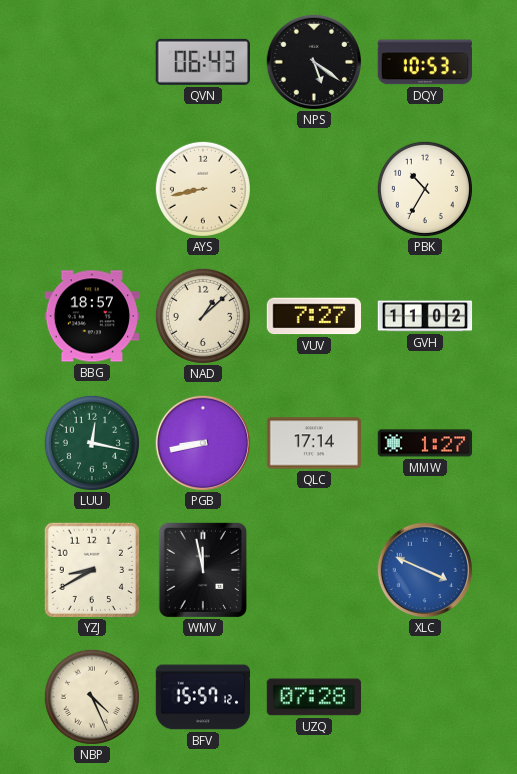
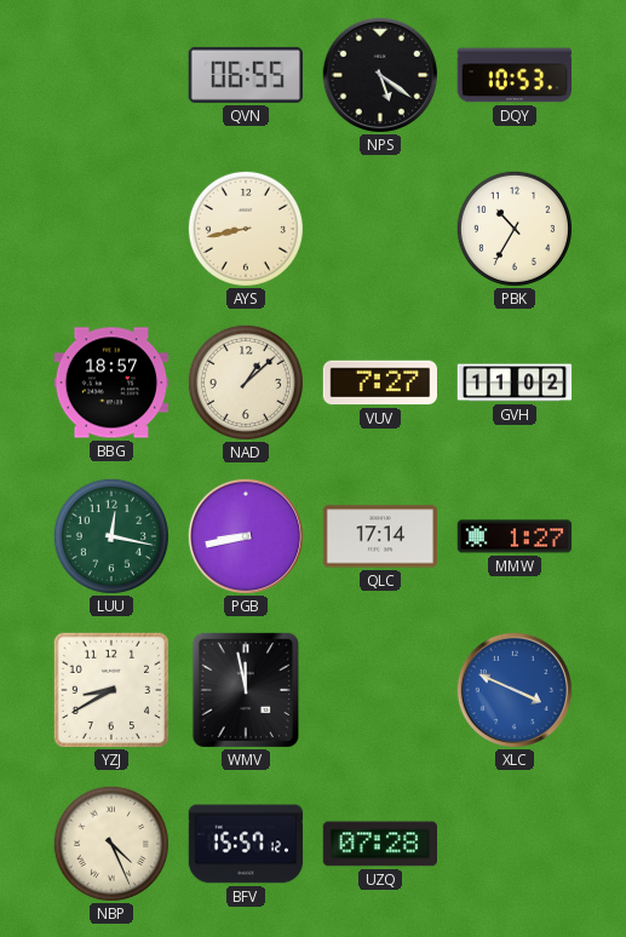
QVN: 06:43 -> 06:55 (246, 75)
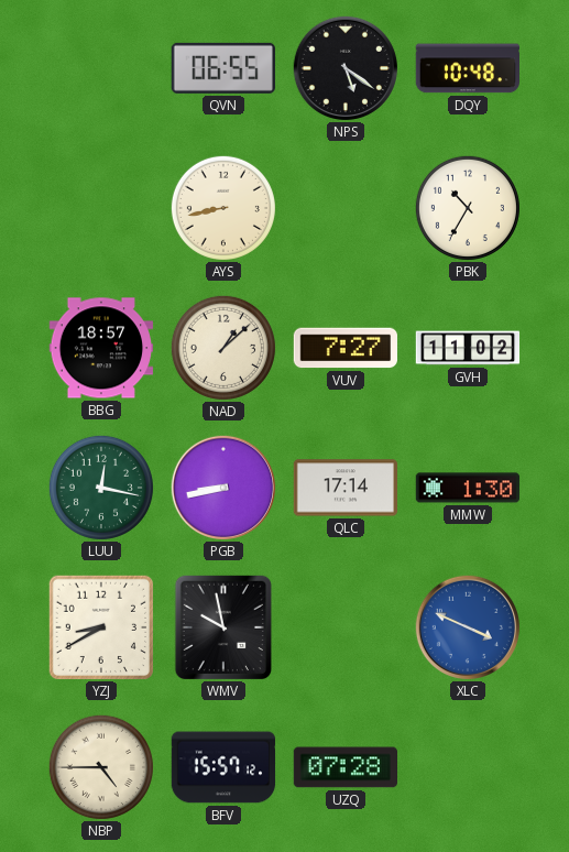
DQY: 10:53 -> 10:48 (467, 68)
MMW: 1:27 -> 1:30 (468, 488)
WMV: 11:58 -> 9:58 (223, 626)
NBP: 4:26 -> 4:45 (101, 767)
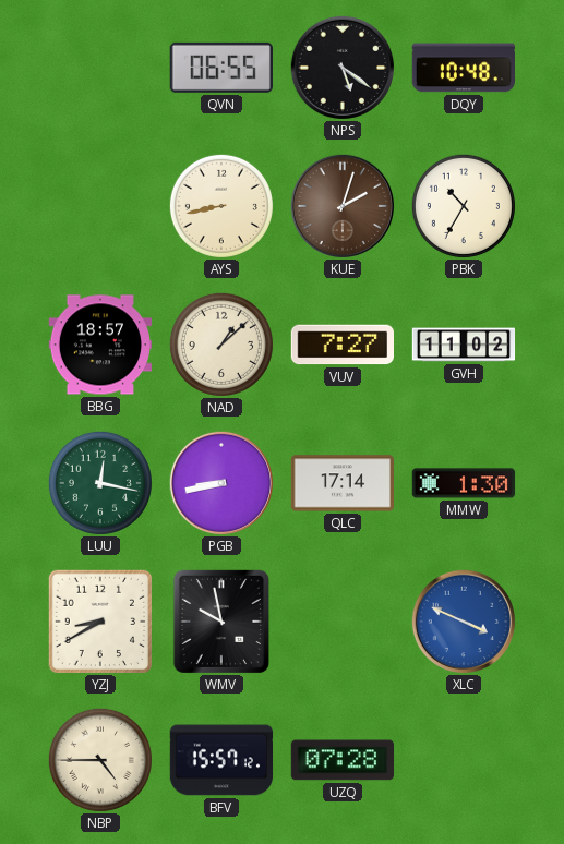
KUE: none -> 2:03 (341, 205)
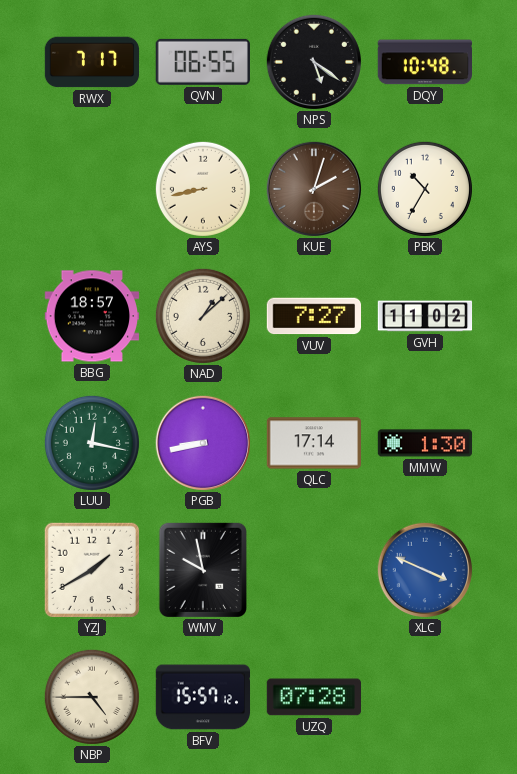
RWX: none -> 7:17 (92, 62)
YZJ: 8:40 -> 1:40 (91, 569)
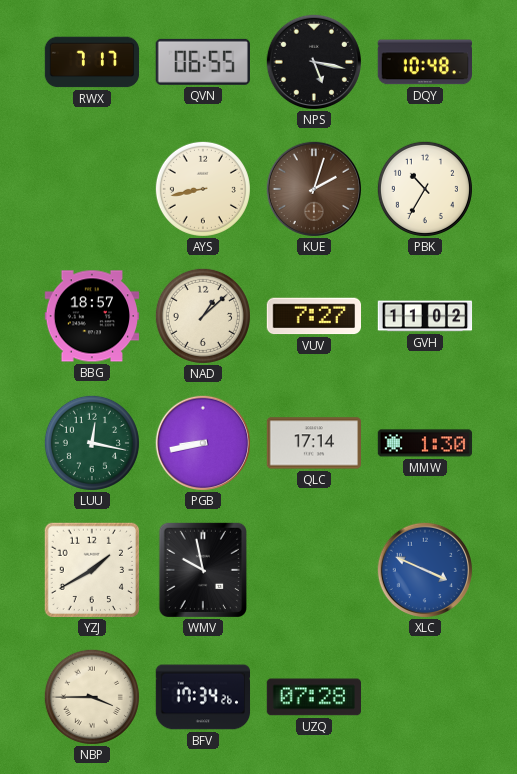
NPS: 5:21 -> 5:17 (313, 61)
NBP: 4:45 -> 3:45 (92, 697)
BFV: 15:57 -> 17:34 (203, 697)
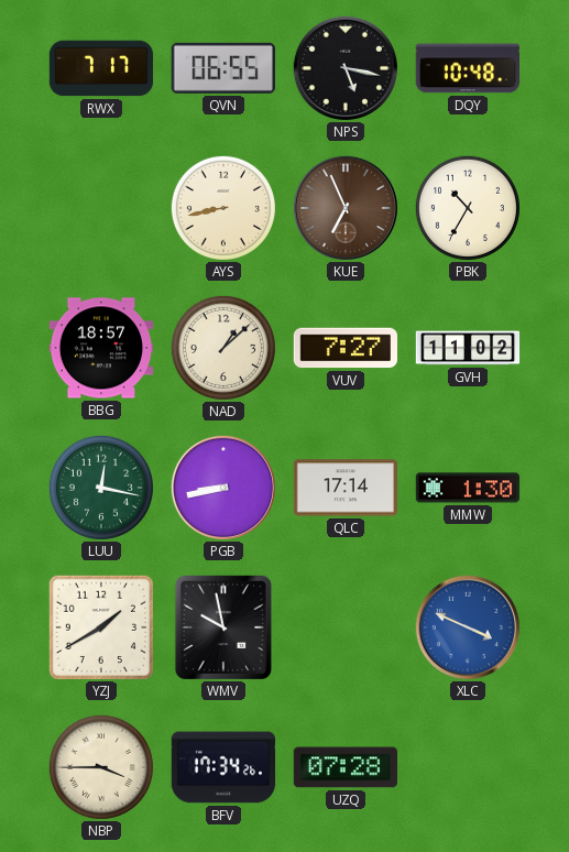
KUE: 2:03 -> 6:56 (344, 207)
